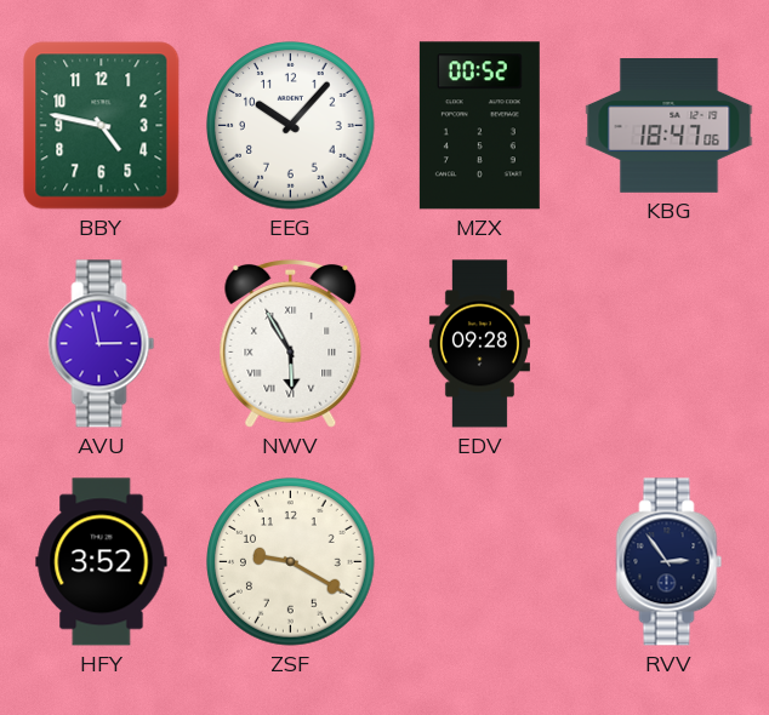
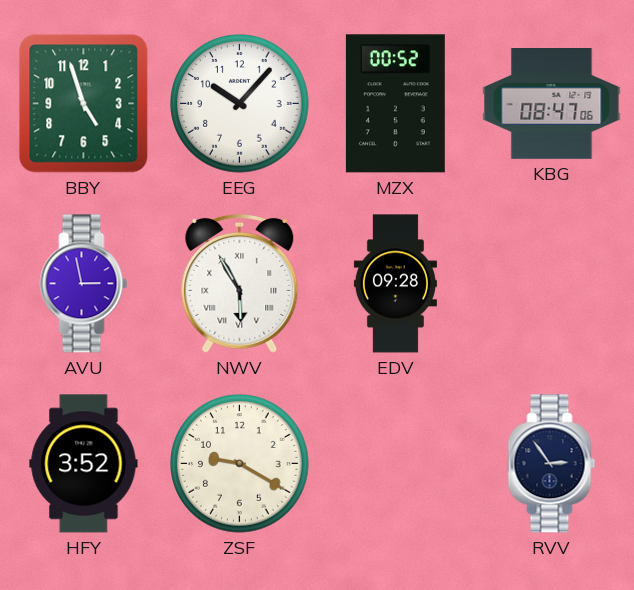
BBY: 4:47 -> 4:57 (84, 104)
KBG: 18:47 -> 08:47 (552, 104)
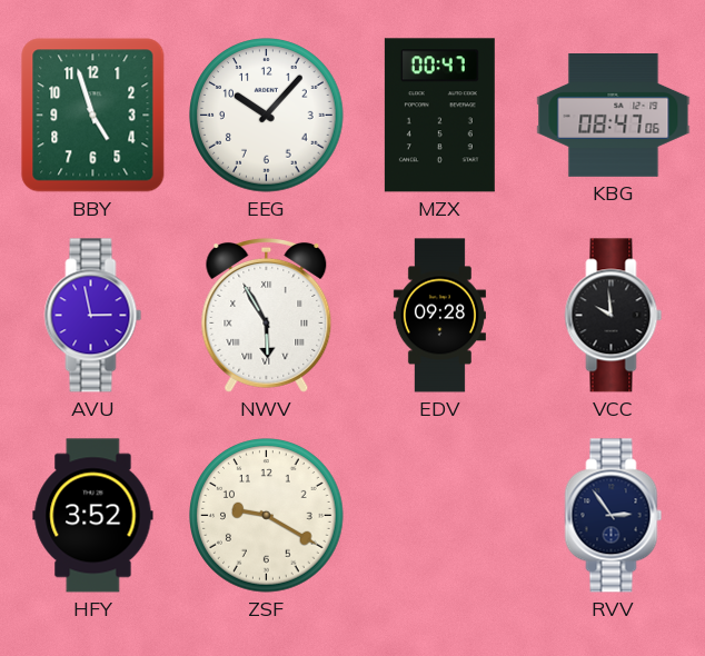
MZX: 00:52 -> 00:47 (439, 116)
VCC: none -> 9:59 (614, 316)
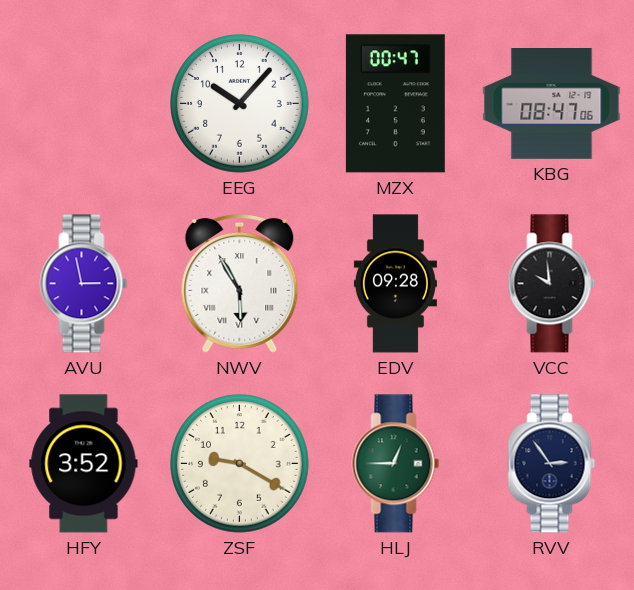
BBY: 4:57 -> none (93, 116)
HLJ: none -> 12:45 (396, 464)
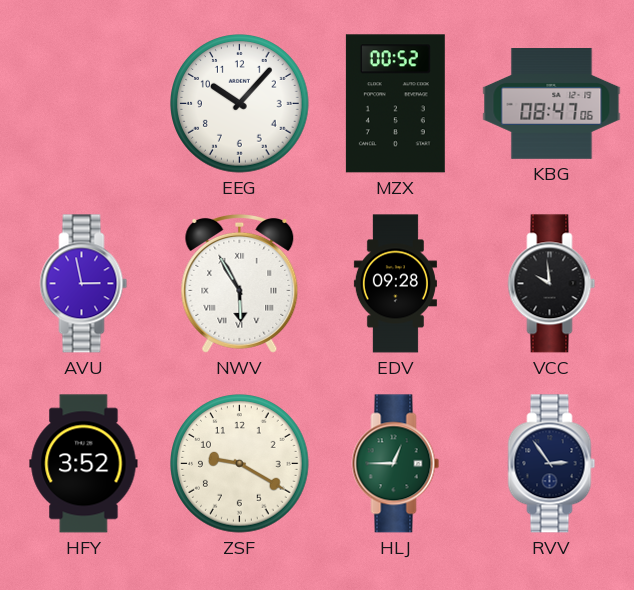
MZX: 00:47 -> 00:52 (395, 104)
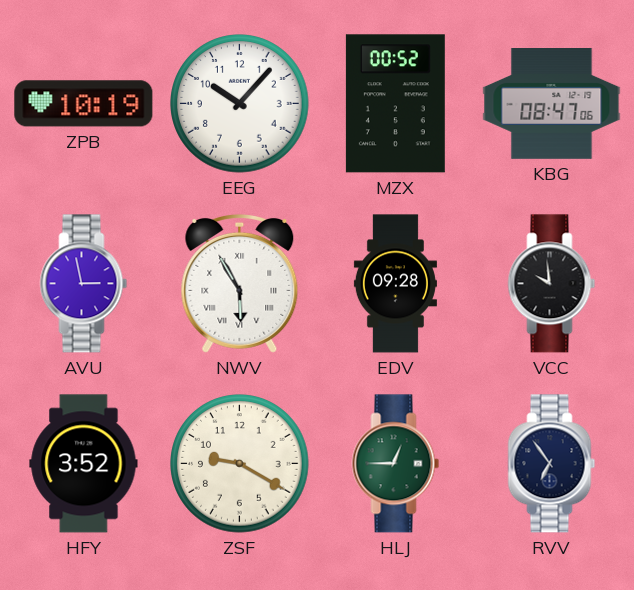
ZPB: none -> 10:19 (84, 104)
RVV: 2:54 -> 6:54 (552, 464)
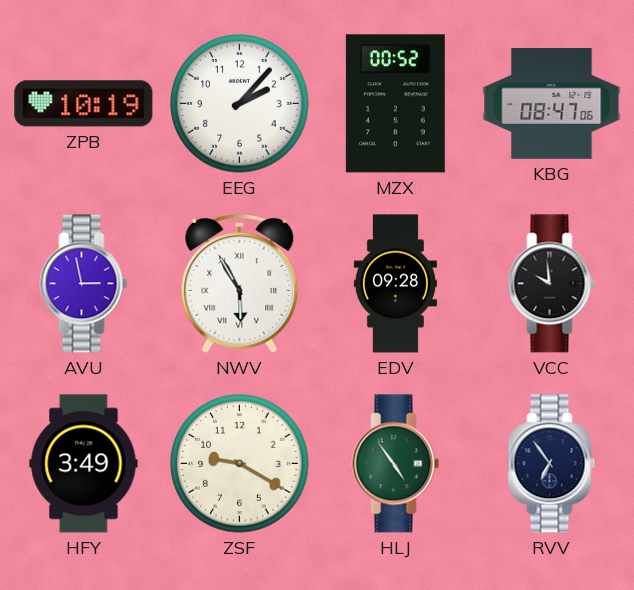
EEG: 10:07 -> 2:07 (240, 104)
HFY: 3:52 -> 3:49 (84, 464)
HLJ: 12:45 -> 4:54 (396, 464)
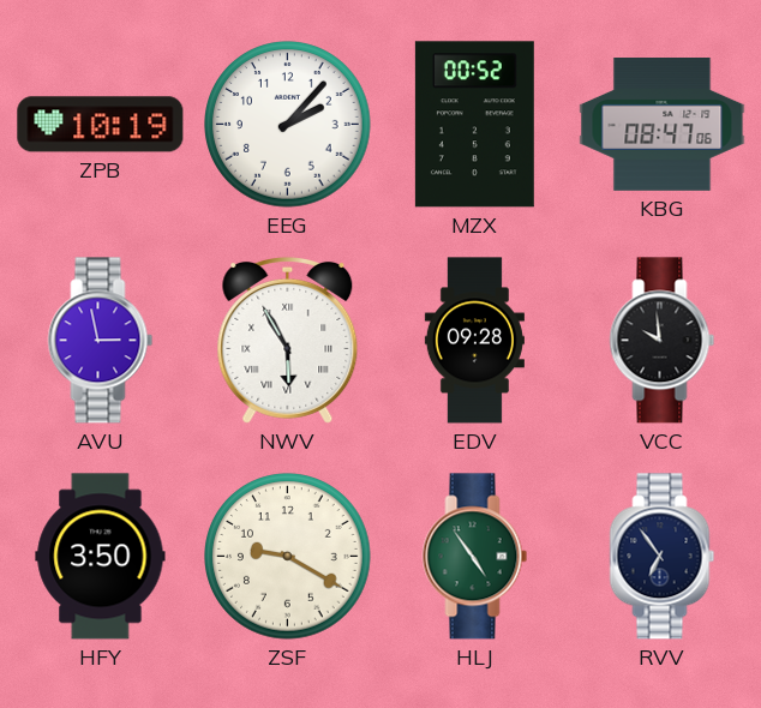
HFY: 3:49 -> 3:50 (101, 557)
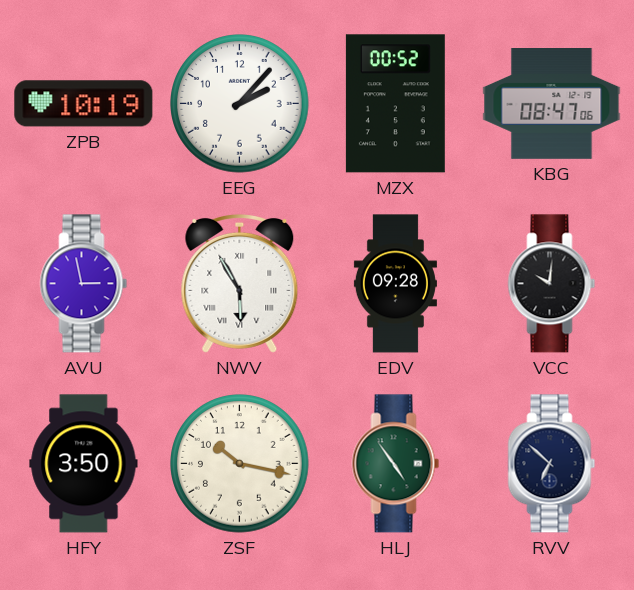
VCC: 9:59 -> 10:01 (552, 284)
ZSF: 9:20 -> 10:17 (240, 464)
RVV: 6:54 -> 6:52 (552, 464)
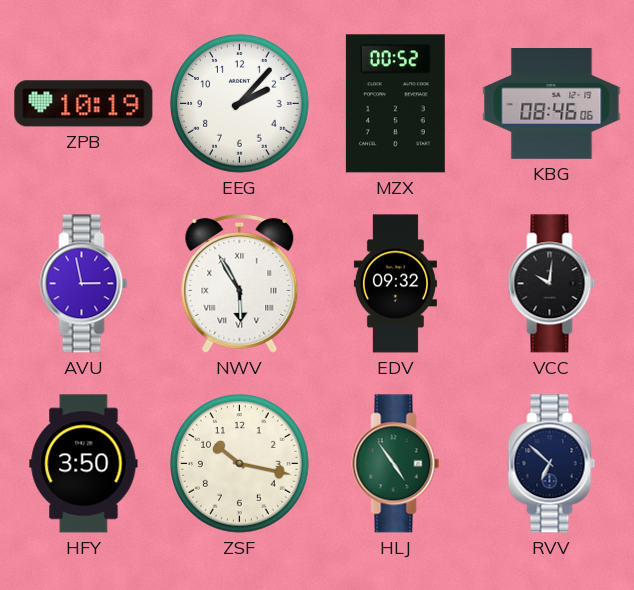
KBG: 08:47 -> 08:46 (552, 104)
EDV: 09:28 -> 09:32 (395, 284)
